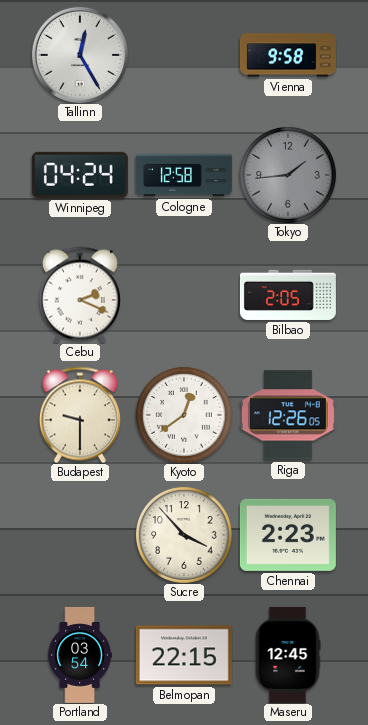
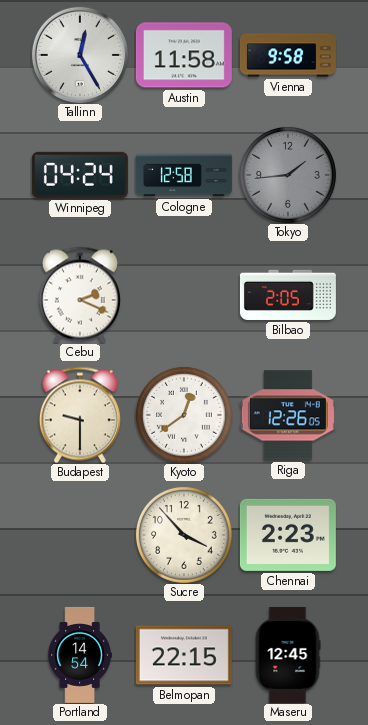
Austin: none -> 11:58 (184, 55)
Portland: 03:54 -> 14:54 (80, 655)
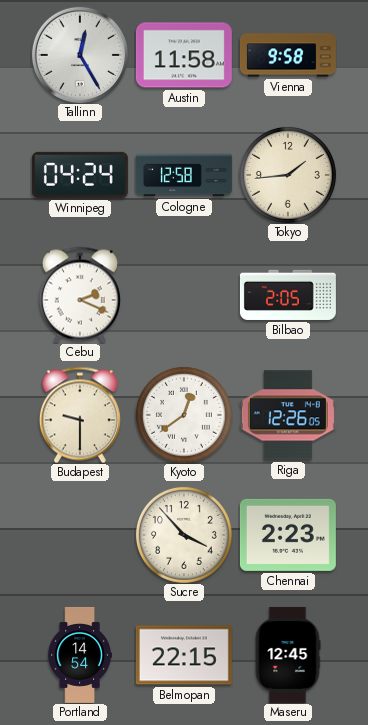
Tokyo dial: grey -> cream (288, 175)
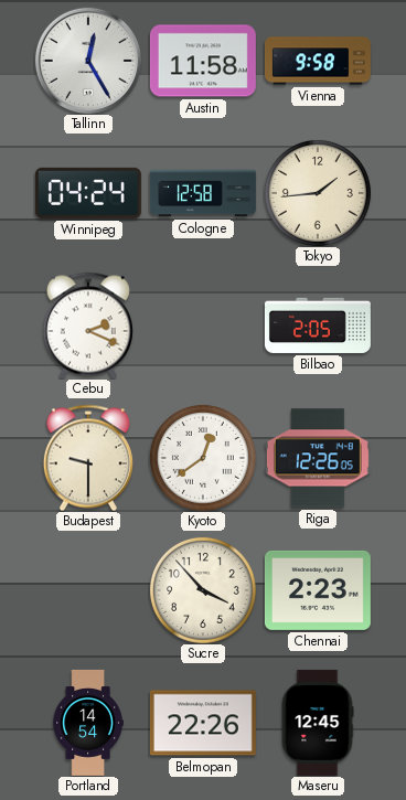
Belmopan: 22:15 -> 22:26 (203, 723)
